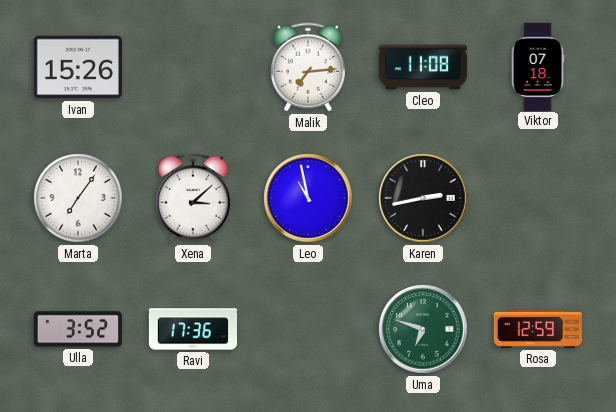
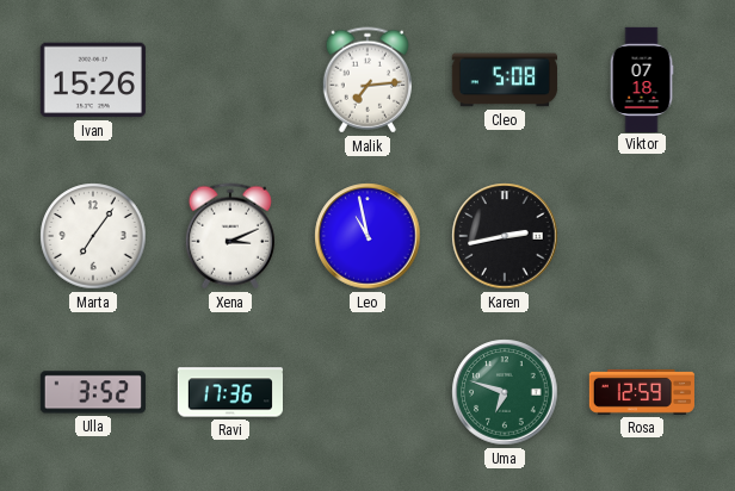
Cleo: 11:08 -> 5:08 (505, 80)
Xena: 3:08 -> 3:11 (230, 236)
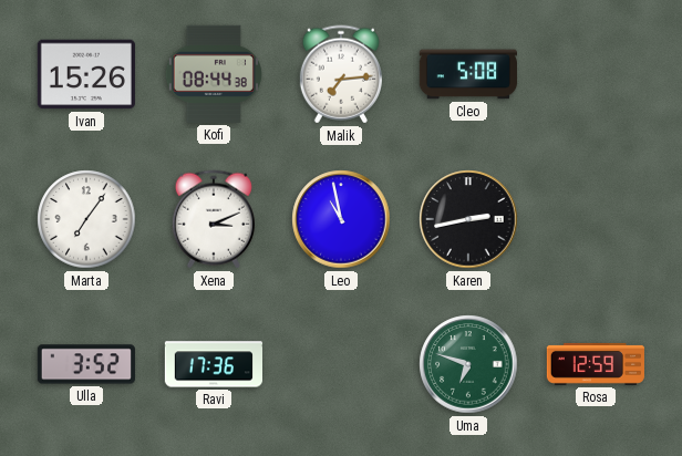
Kofi: none -> 08:44 (214, 74)
Viktor: 07:18 -> none (642, 79)
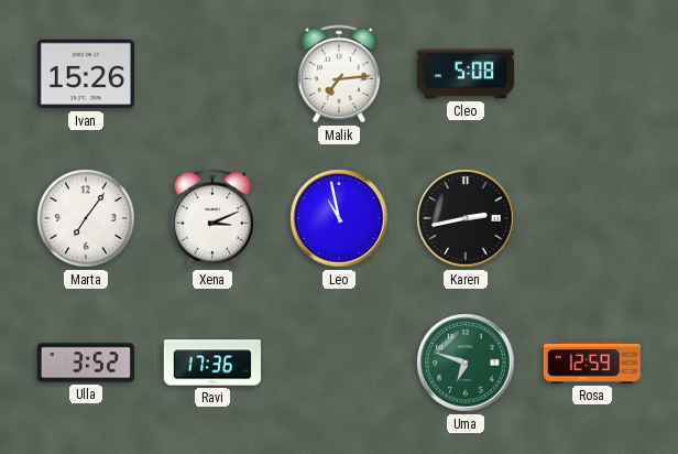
Kofi: 08:44 -> none (214, 74)
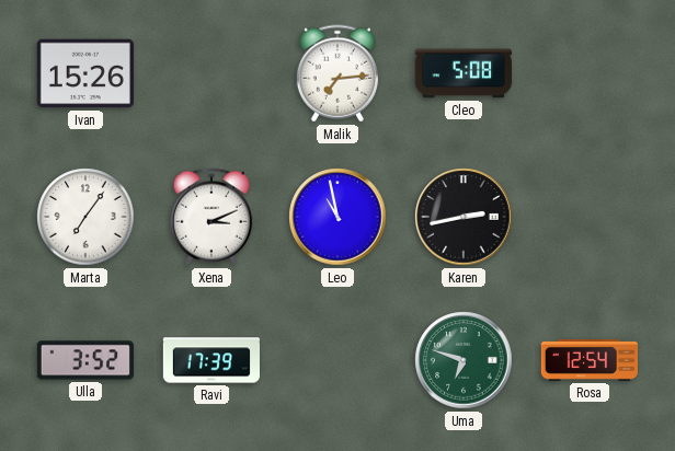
Ravi: 17:36 -> 17:39 (210, 360)
Rosa: 12:59 -> 12:54 (588, 360)
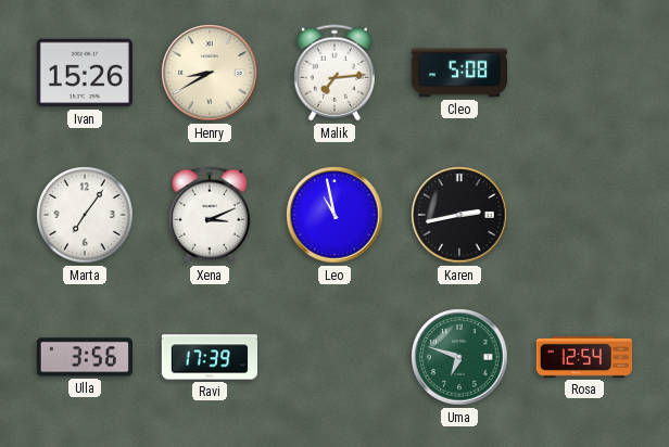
Henry: none -> 8:40 (210, 73)
Ulla: 3:52 -> 3:56 (85, 357)
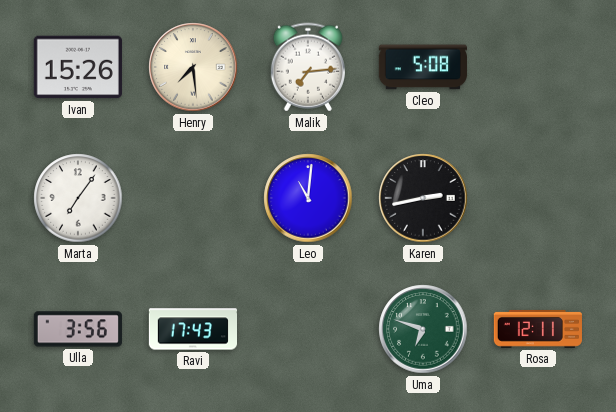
Henry: 8:40 -> 7:29 (193, 67)
Xena: 3:11 -> none (210, 215)
Leo: 10:58 -> 11:01 (308, 198)
Ravi: 17:39 -> 17:43 (192, 329)
Rosa: 12:54 -> 12:11 (537, 329)
